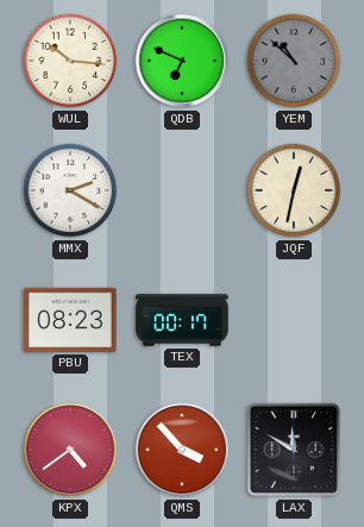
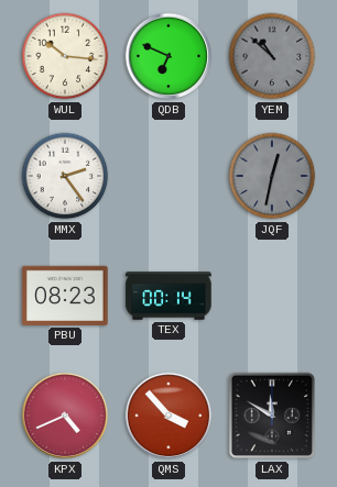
MMX: 2:20 -> 2:24 (65, 176)
JQF dial: cream -> grey (272, 176)
TEX: 00:17 -> 00:14 (168, 296)
KPX: 4:39 -> 4:41 (65, 416)
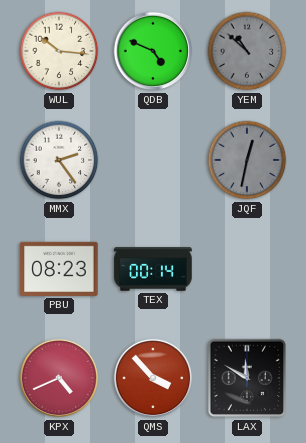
QDB: 6:49 -> 4:49 (153, 51)
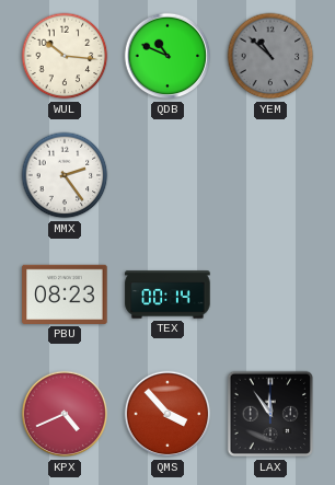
QDB: 4:49 -> 10:49 (168, 56)
JQF: 12:32 -> none (247, 160)
LAX: 11:50 -> 11:54 (270, 414)
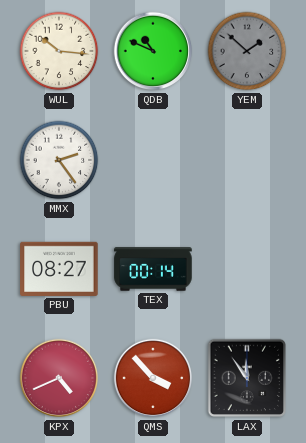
YEM: 10:52 -> 1:52 (247, 51)
PBU: 08:23 -> 08:27 (59, 269)
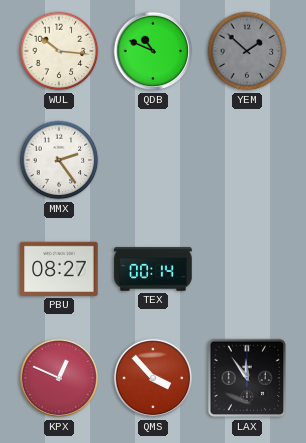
KPX: 4:41 -> 12:49 (59, 378)
